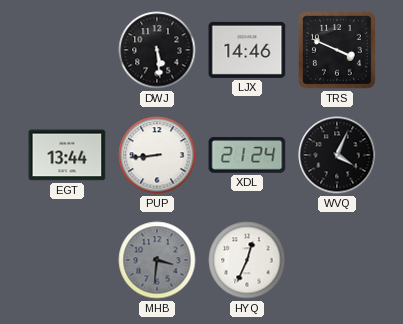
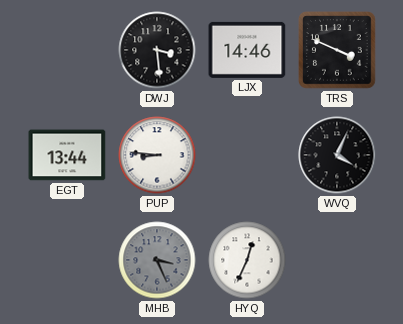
DWJ: 5:29 -> 3:29 (157, 50)
PUP: 8:44 -> 8:46 (157, 155)
XDL: 21:24 -> none (247, 155)
MHB: 3:31 -> 3:26 (157, 260)
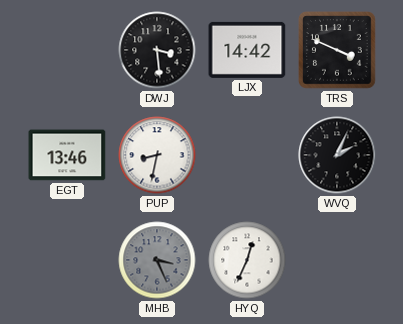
LJX: 14:46 -> 14:42 (247, 50)
EGT: 13:44 -> 13:46 (67, 155)
PUP: 8:46 -> 8:32 (157, 155)
WVQ: 4:04 -> 2:04 (337, 155)
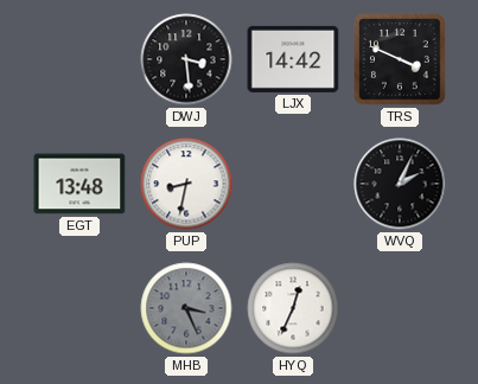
EGT: 13:46 -> 13:48 (79, 184)
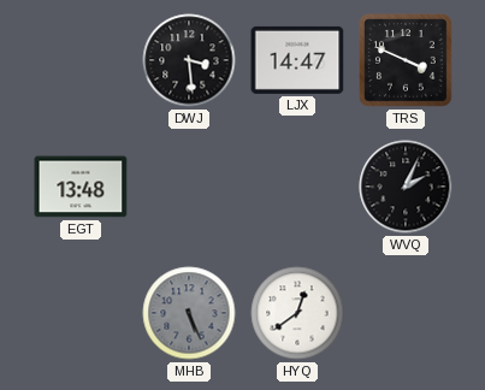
LJX: 14:42 -> 14:47 (297, 60)
PUP: 8:32 -> none (186, 184)
MHB: 3:26 -> 5:26 (189, 313)
HYQ: 12:34 -> 12:39 (297, 313)
